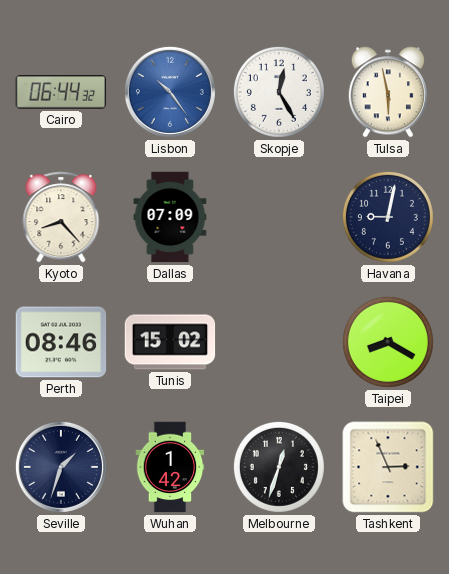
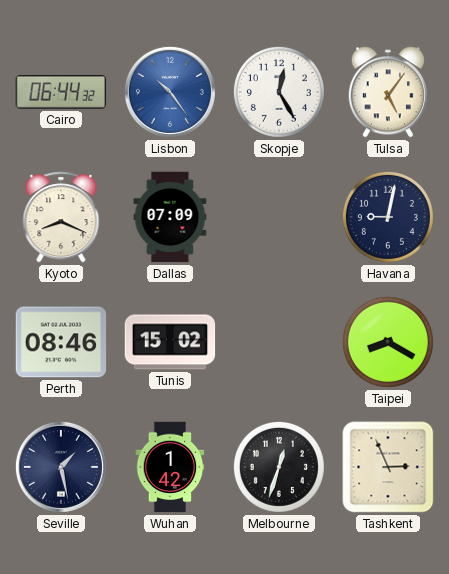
Tulsa: 5:58 -> 5:06 (388, 92)
Kyoto: 8:23 -> 8:19 (61, 217)
Seville: 1:33 -> 1:28 (61, 467)
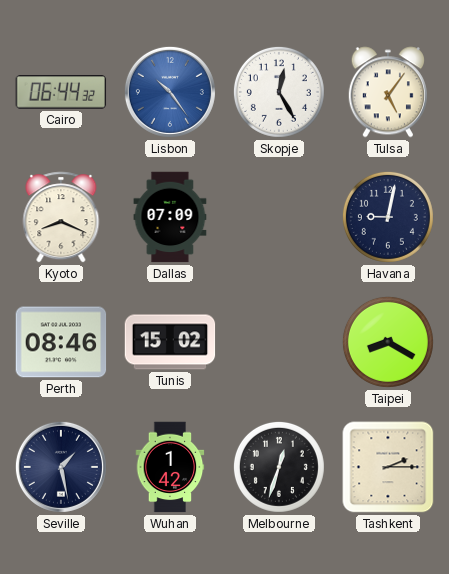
Tashkent: 2:56 -> 2:15 (388, 467)
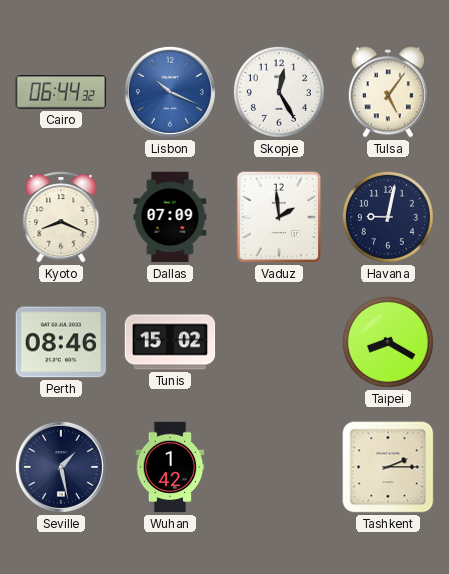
Lisbon: 10:24 -> 10:19 (170, 92)
Vaduz: none -> 1:59 (279, 217)
Melbourne: 12:33 -> none (279, 467)
